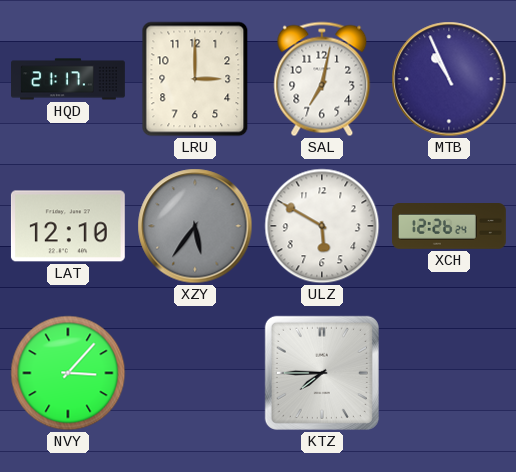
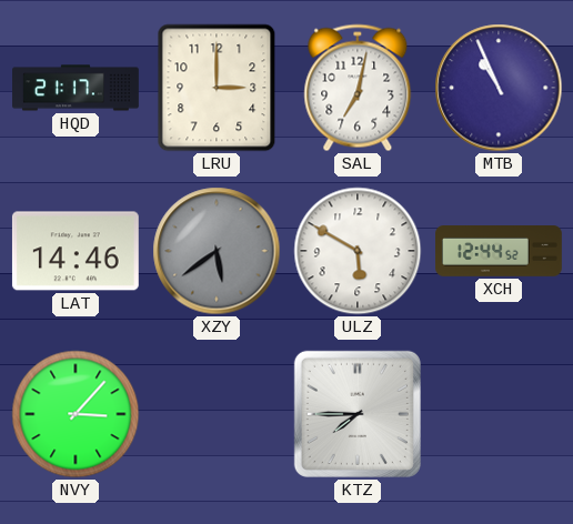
LAT: 12:10 -> 14:46 (76, 251)
XZY: 5:36 -> 5:39 (217, 251)
XCH: 12:26 -> 12:44 (500, 252)
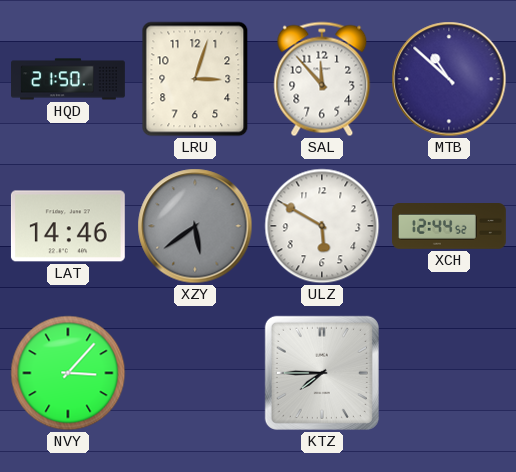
HQD: 21:17 -> 21:50 (69, 79)
LRU: 3:00 -> 3:03 (195, 79)
SAL: 7:02 -> 11:53 (322, 79)
MTB: 10:56 -> 10:52 (449, 79)
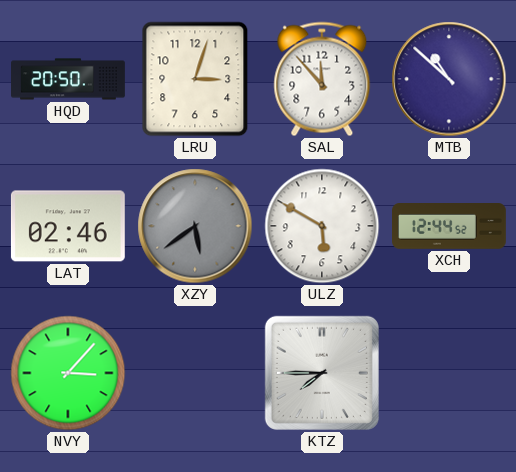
HQD: 21:50 -> 20:50 (69, 79)
LAT: 14:46 -> 02:46 (68, 226)
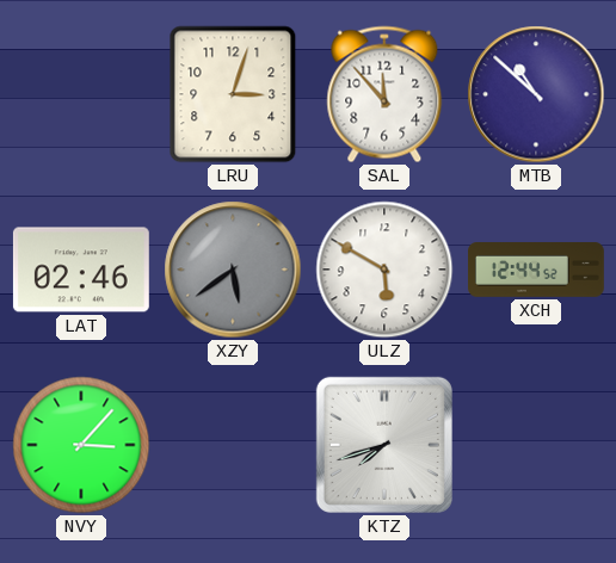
HQD: 20:50 -> none (69, 79)
KTZ: 7:45 -> 7:42 (384, 445)
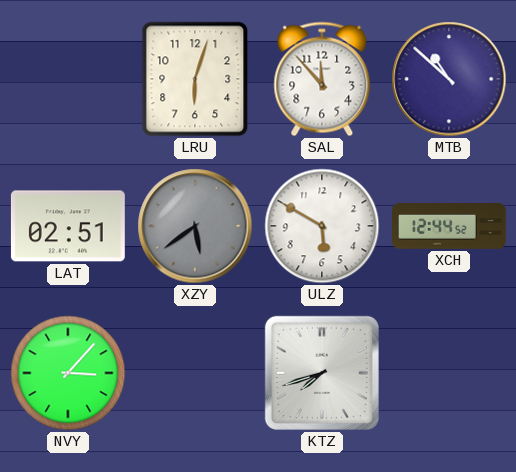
LRU: 3:03 -> 6:03 (195, 79)
LAT: 02:46 -> 02:51 (68, 226)
